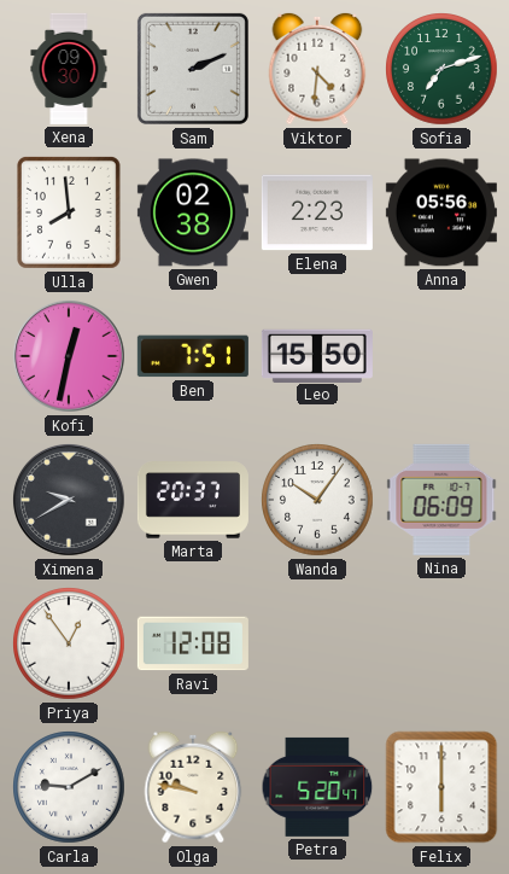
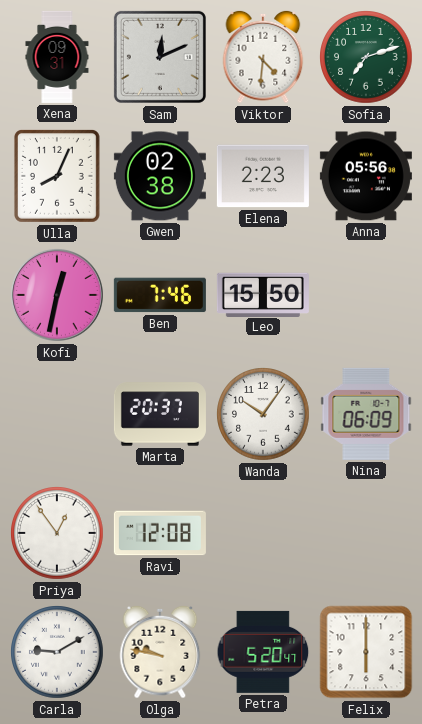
Xena: 09:30 -> 09:31 (57, 57)
Sam: 2:11 -> 12:11 (160, 57)
Ulla: 7:59 -> 8:04 (57, 176)
Ben: 7:51 -> 7:46 (160, 295)
Ximena: 9:40 -> none (69, 500)
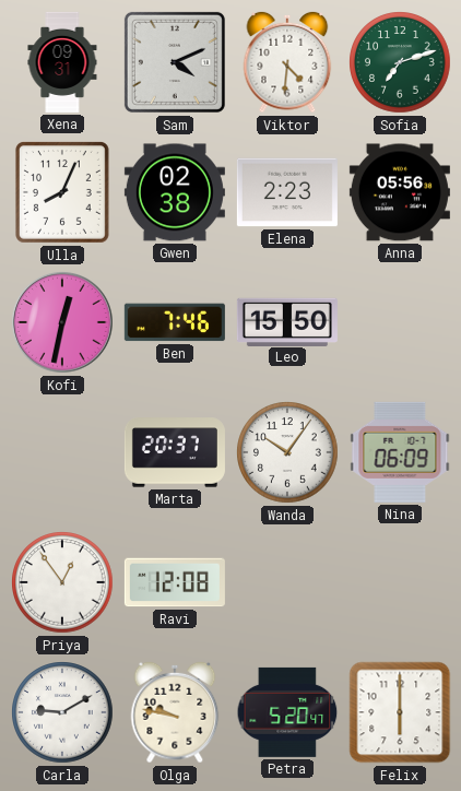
Sam: 12:11 -> 4:11 (175, 62)
